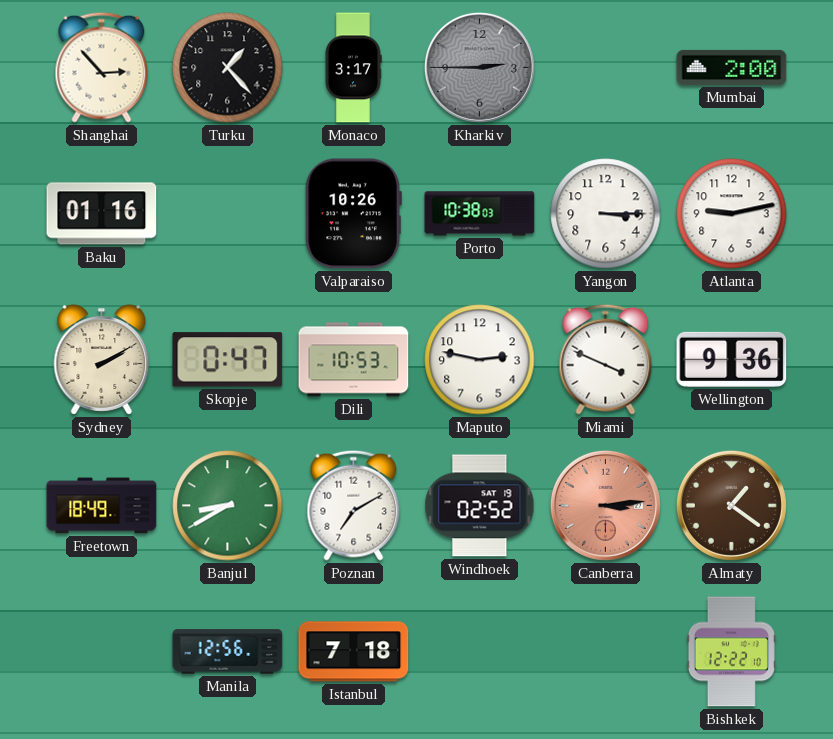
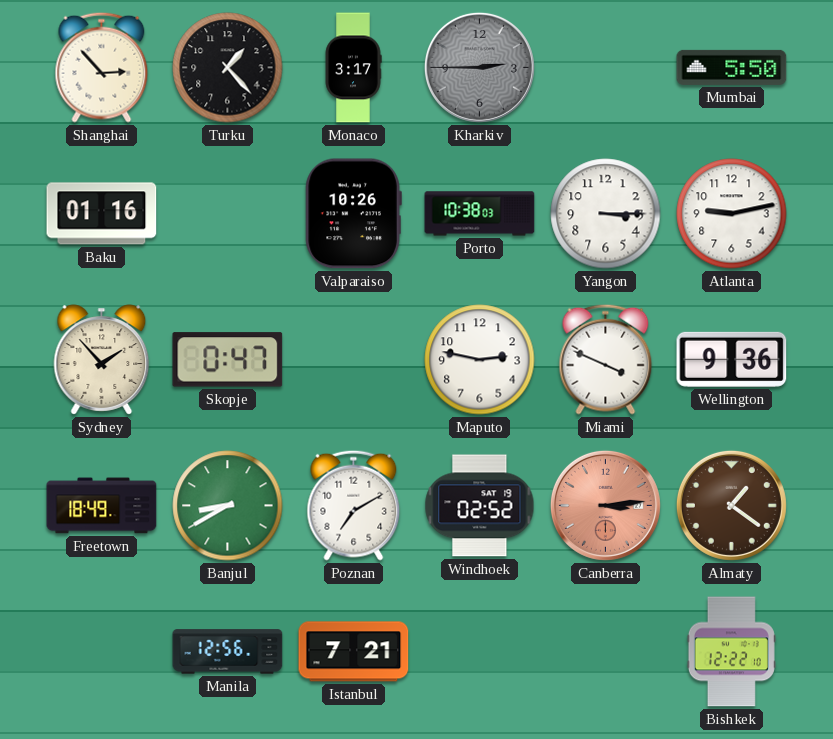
Mumbai: 2:00 -> 5:50 (732, 67)
Sydney: 2:10 -> 1:53 (102, 360)
Dili: 10:53 -> none (354, 360)
Istanbul: 7:18 -> 7:21 (354, 652)
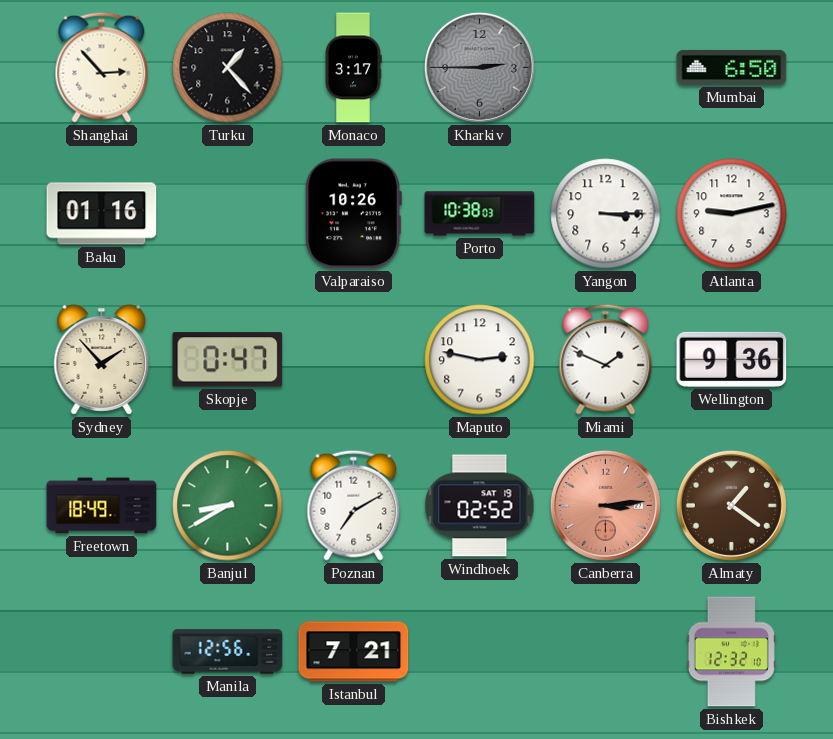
Mumbai: 5:50 -> 6:50 (732, 67)
Miami: 3:49 -> 1:49 (606, 359)
Bishkek: 12:22 -> 12:32 (731, 652)
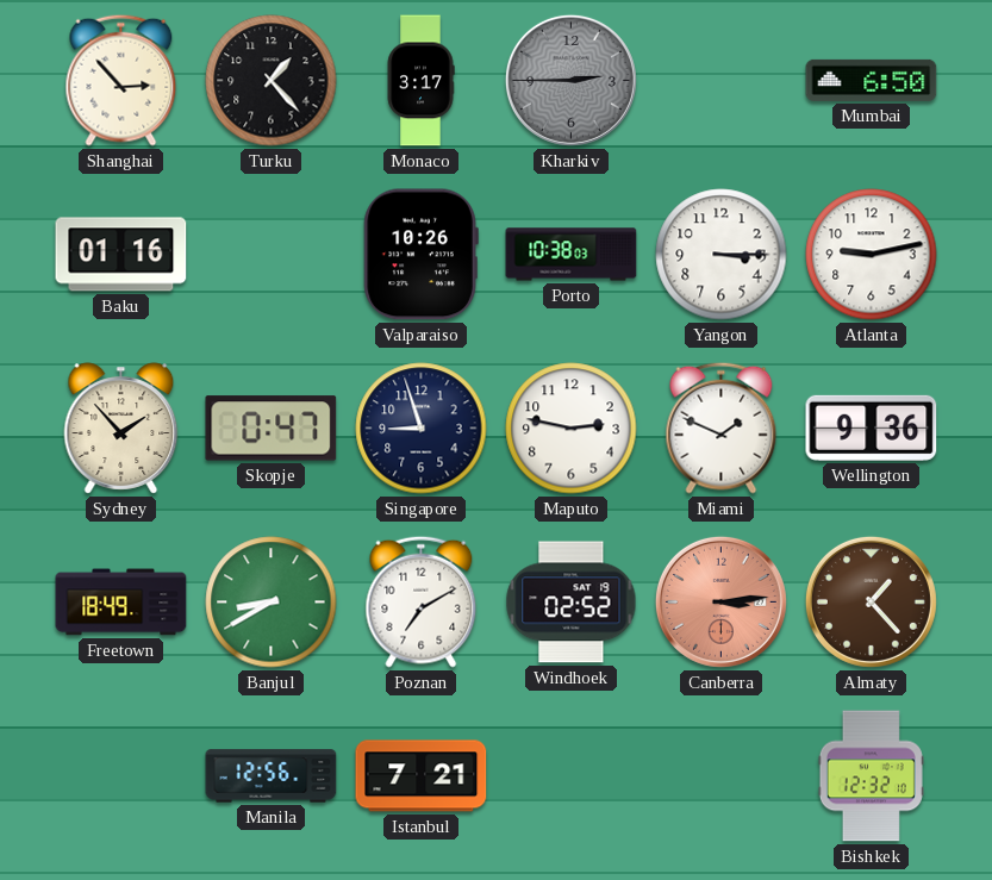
Singapore: none -> 8:57 (422, 429)
Almaty: 1:21 -> 1:23 (871, 601)
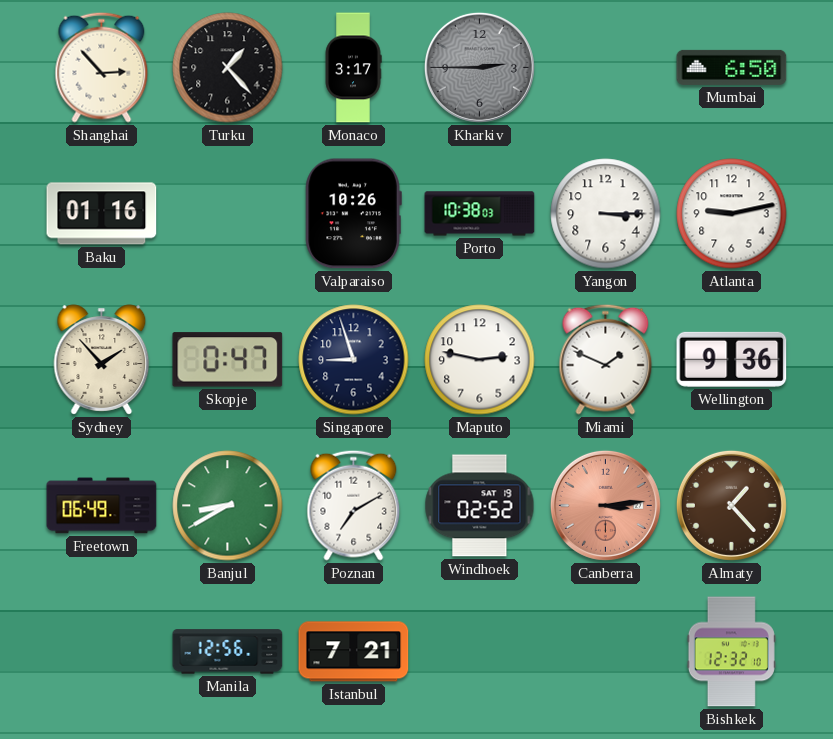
Freetown: 18:49 -> 06:49 (102, 506)
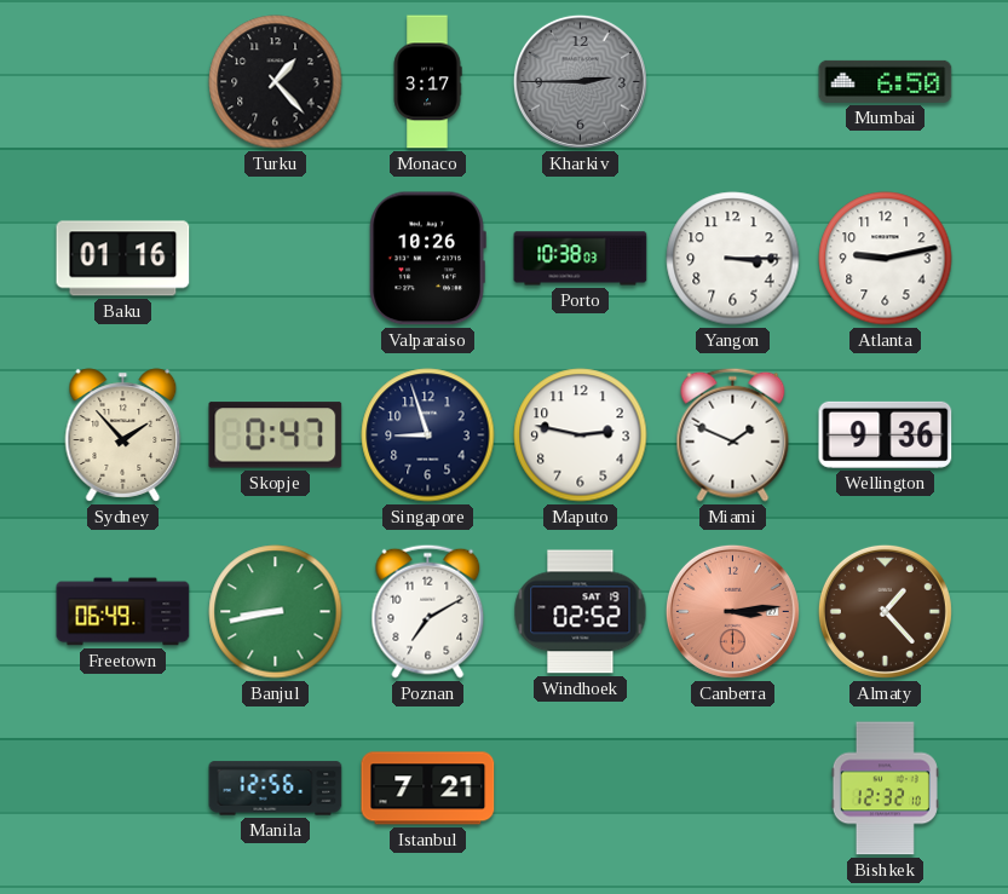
Shanghai: 2:53 -> none (102, 67)
Banjul: 8:40 -> 8:43 (276, 612)
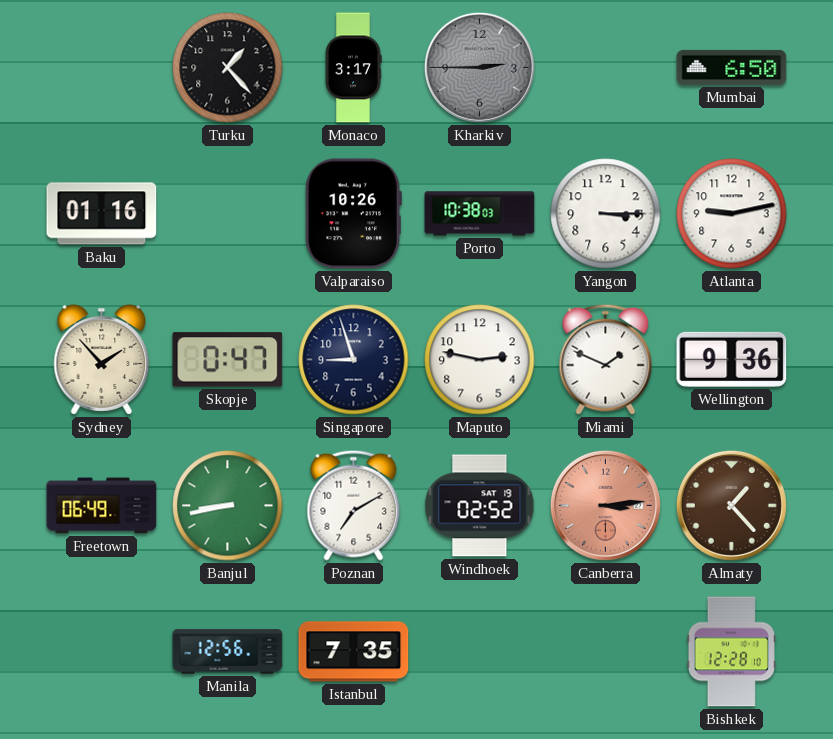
Istanbul: 7:21 -> 7:35 (354, 652)
Bishkek: 12:32 -> 12:28 (731, 652)
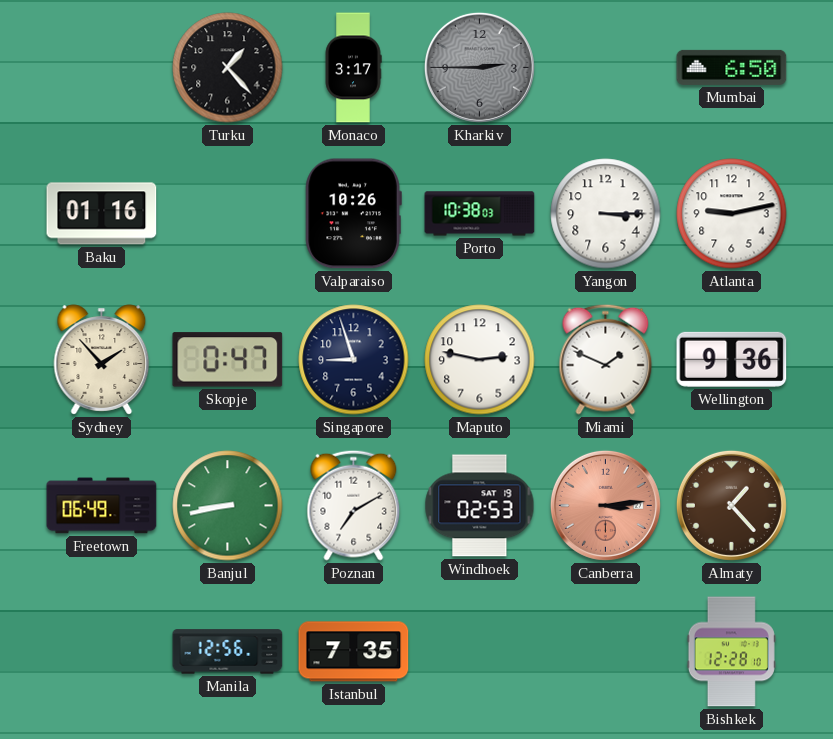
Windhoek: 02:52 -> 02:53 (480, 506)
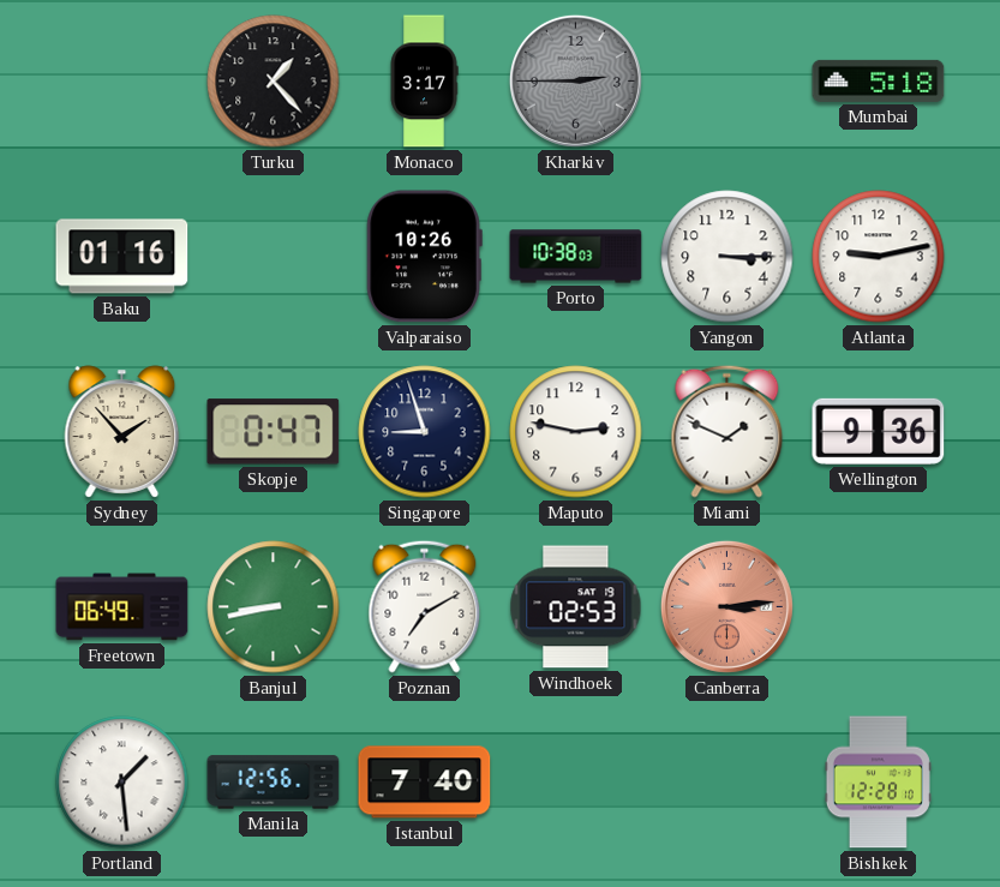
Mumbai: 6:50 -> 5:18 (879, 80)
Almaty: 1:23 -> none (731, 505)
Portland: none -> 1:29 (122, 783)
Istanbul: 7:35 -> 7:40 (425, 783)
